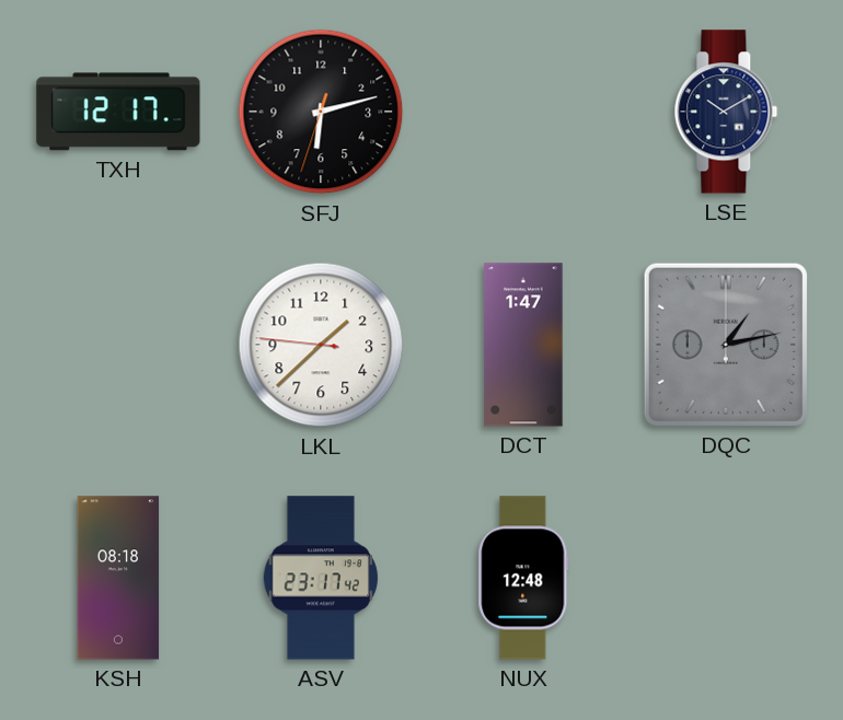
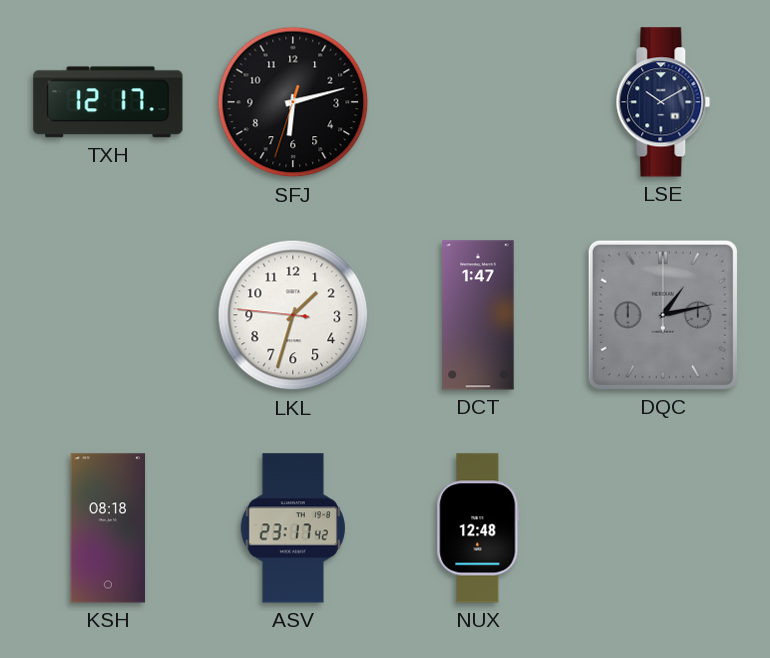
LKL: 1:37 -> 1:32 (293, 315)
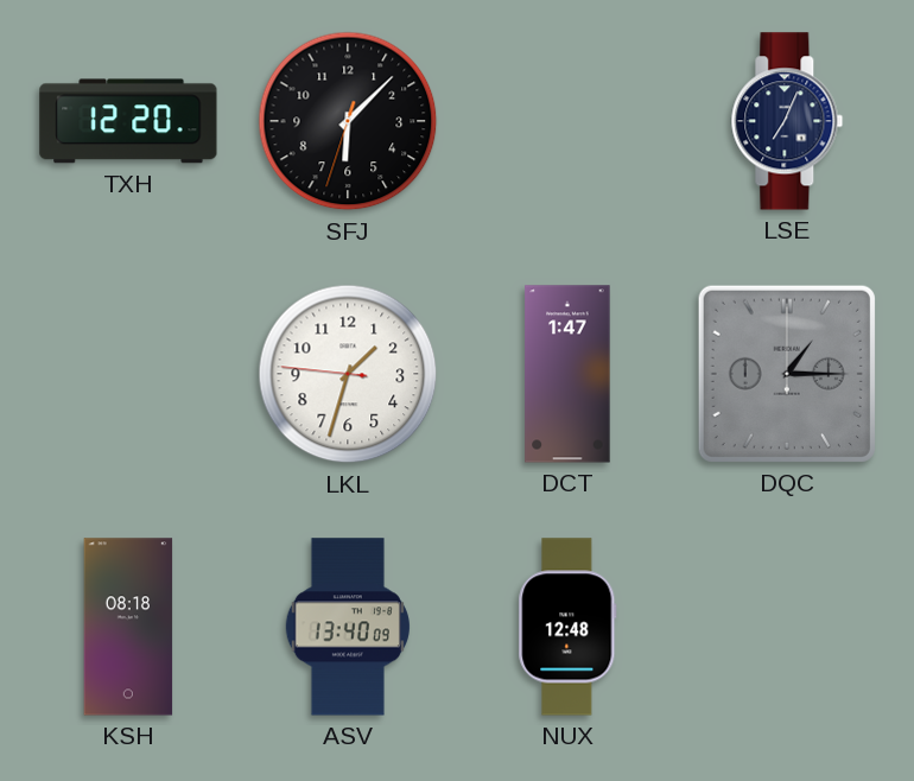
TXH: 12:17 -> 12:20 (128, 121)
SFJ: 6:12 -> 6:07 (348, 121)
LSE: 10:10 -> 7:04 (787, 121)
DQC: 1:13 -> 1:15 (787, 374)
ASV: 23:17 -> 13:40 (348, 627)
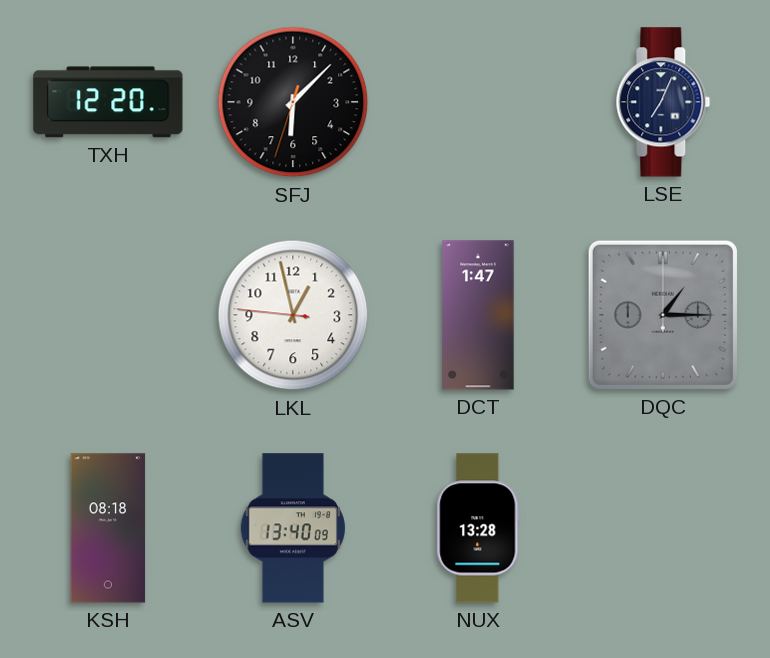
LKL: 1:32 -> 12:57 (293, 315)
NUX: 12:48 -> 13:28 (478, 528)
